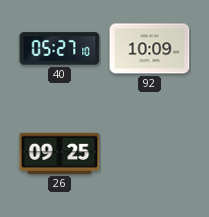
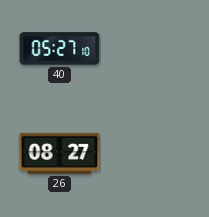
92: 10:09 -> none (150, 49)
26: 09:25 -> 08:27 (60, 153)
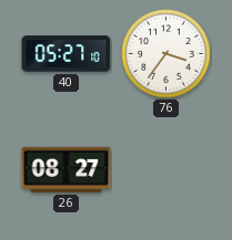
76: none -> 3:36 (167, 54)
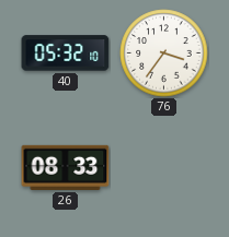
40: 05:27 -> 05:32 (66, 54)
26: 08:27 -> 08:33 (66, 167)
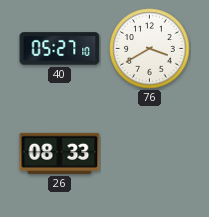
40: 05:32 -> 05:27 (60, 49)
76: 3:36 -> 3:40 (150, 49)
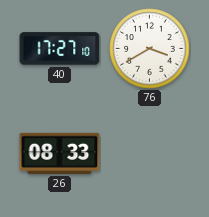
40: 05:27 -> 17:27 (60, 49)
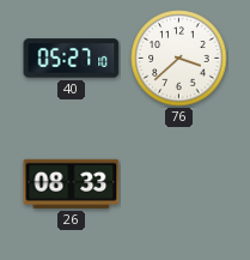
40: 17:27 -> 05:27 (72, 59)
76: 3:40 -> 3:38 (179, 59)
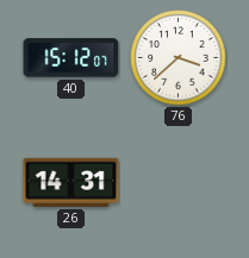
40: 05:27 -> 15:12 (71, 58)
26: 08:33 -> 14:31 (71, 182)
